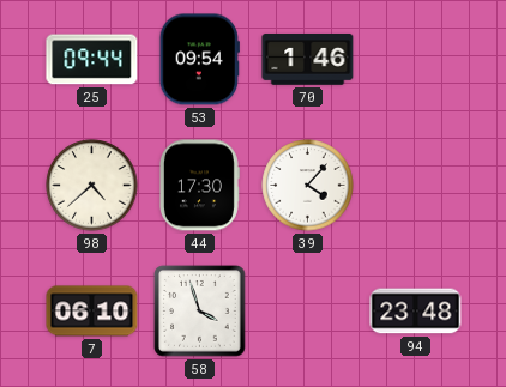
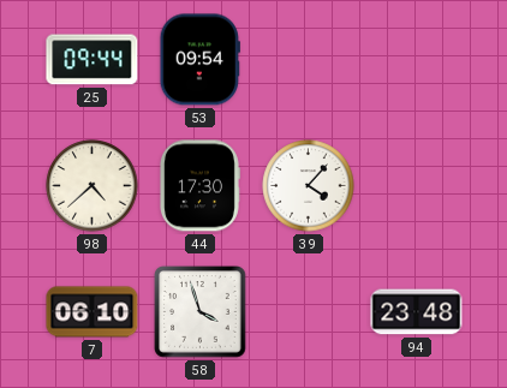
70: 1:46 -> none (308, 60)
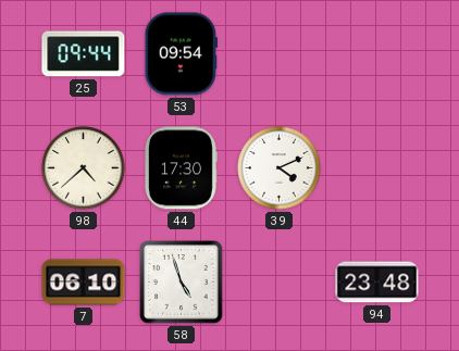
39: 4:07 -> 4:11 (280, 168)
58: 3:57 -> 4:57 (182, 283)
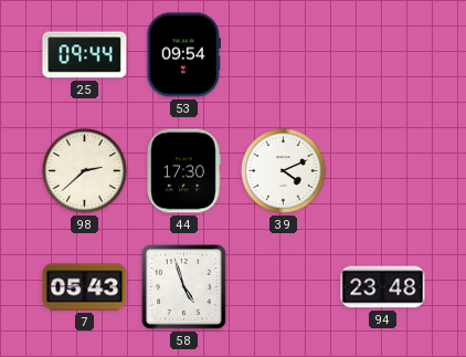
98: 4:38 -> 2:38 (85, 171)
7: 06:10 -> 05:43 (85, 287)
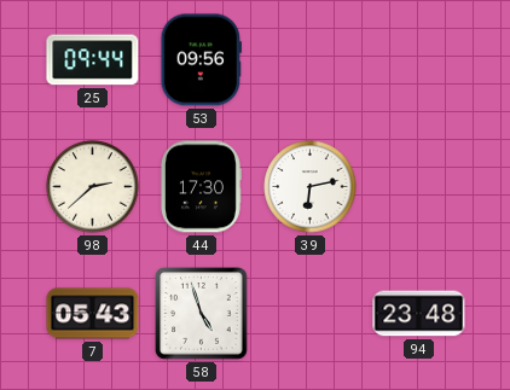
53: 09:54 -> 09:56 (201, 60)
39: 4:11 -> 6:13 (311, 187)
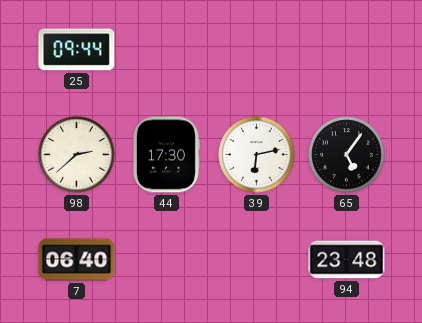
53: 09:56 -> none (201, 60)
65: none -> 5:06 (347, 155)
7: 05:43 -> 06:40 (77, 260)
58: 4:57 -> none (202, 314)
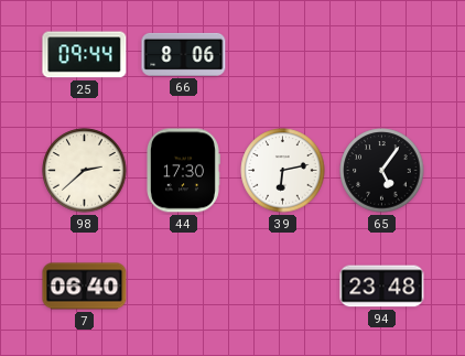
66: none -> 8:06 (184, 54)
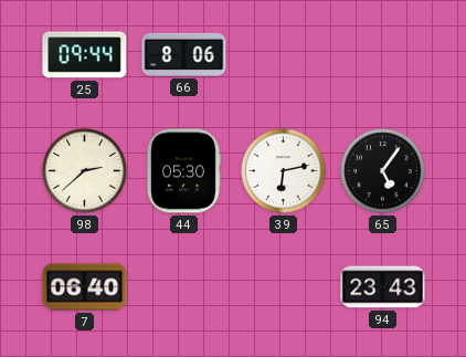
44: 17:30 -> 05:30 (184, 171)
94: 23:48 -> 23:43 (383, 287)
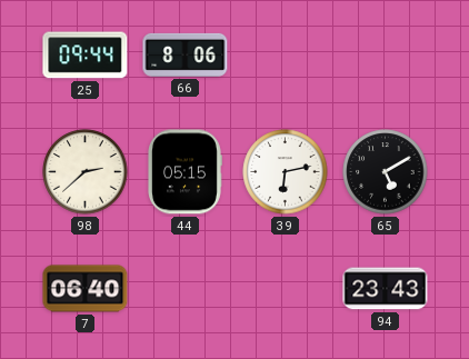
44: 05:30 -> 05:15 (186, 172)
65: 5:06 -> 5:10 (386, 172)
